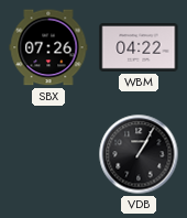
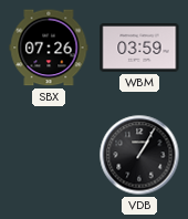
WBM: 04:22 -> 03:59 (139, 49)
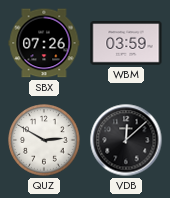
QUZ: none -> 2:50 (44, 140)
VDB: 1:05 -> 12:08 (126, 140)
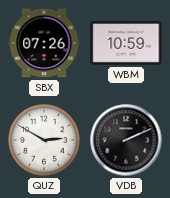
WBM: 03:59 -> 10:59 (126, 44)
VDB: 12:08 -> 2:11 (126, 140)
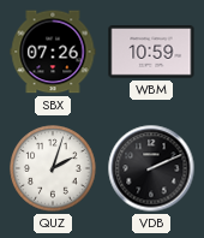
QUZ: 2:50 -> 2:03 (53, 168)
